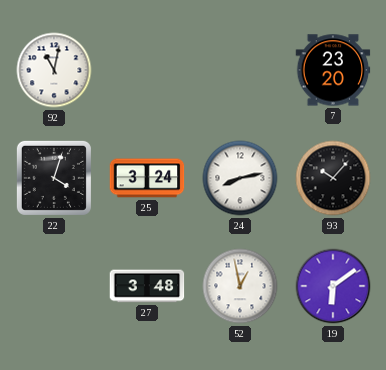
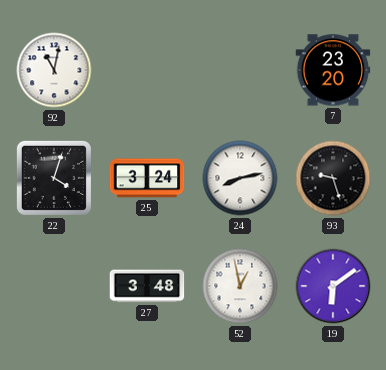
93: 10:07 -> 9:27 (333, 178)
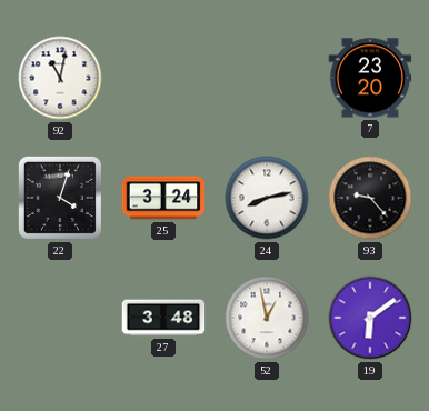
93: 9:27 -> 9:23 (370, 198)
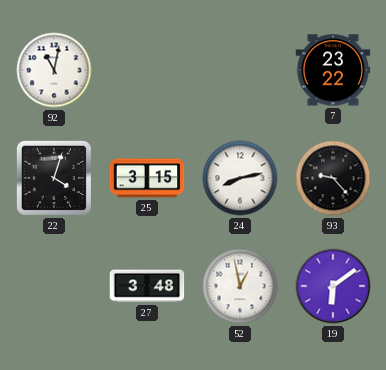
7: 23:20 -> 23:22 (333, 70)
25: 3:24 -> 3:15 (147, 178)
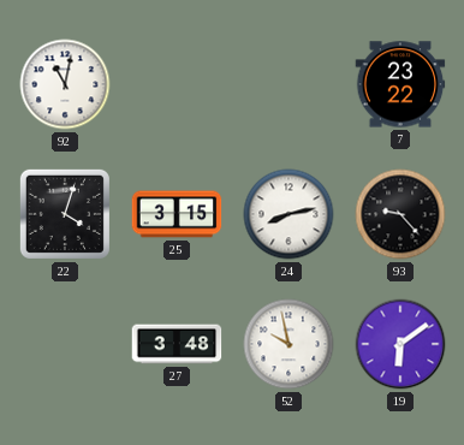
52: 12:58 -> 9:58 (288, 344)
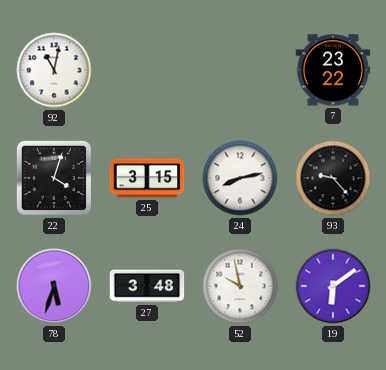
78: none -> 5:33 (54, 286)
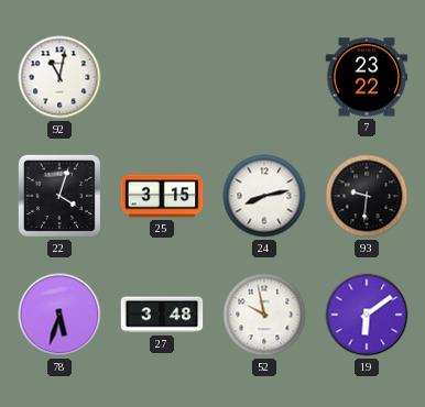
93: 9:23 -> 9:31 (367, 196)
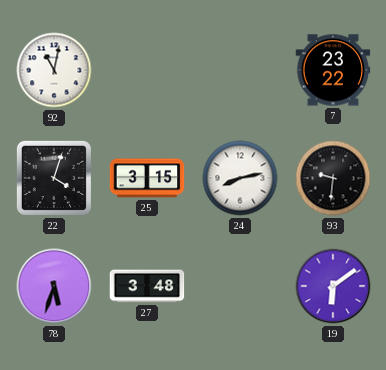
52: 9:58 -> none (264, 315)
